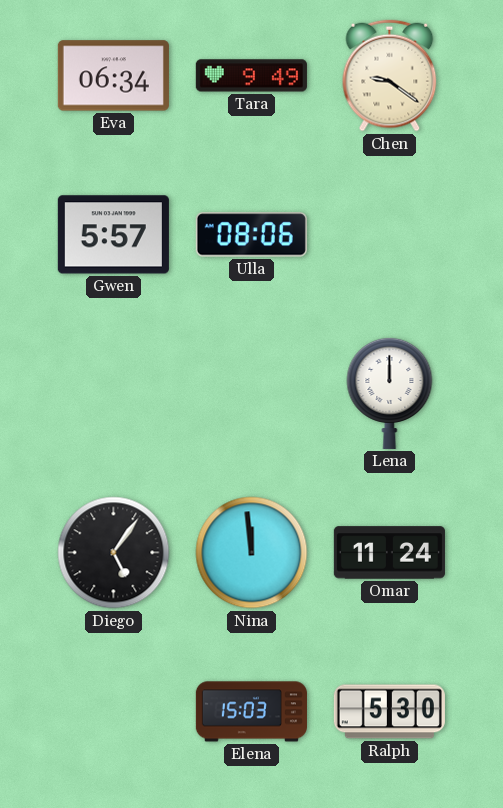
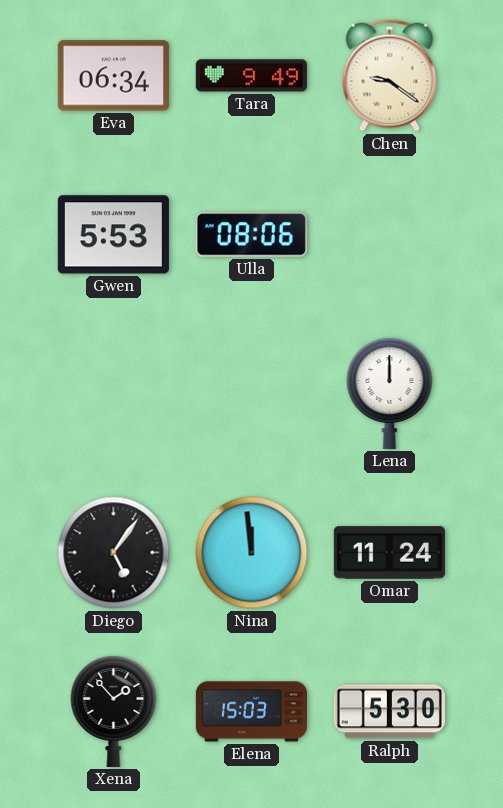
Gwen: 5:57 -> 5:53 (113, 235)
Xena: none -> 1:53 (114, 711)
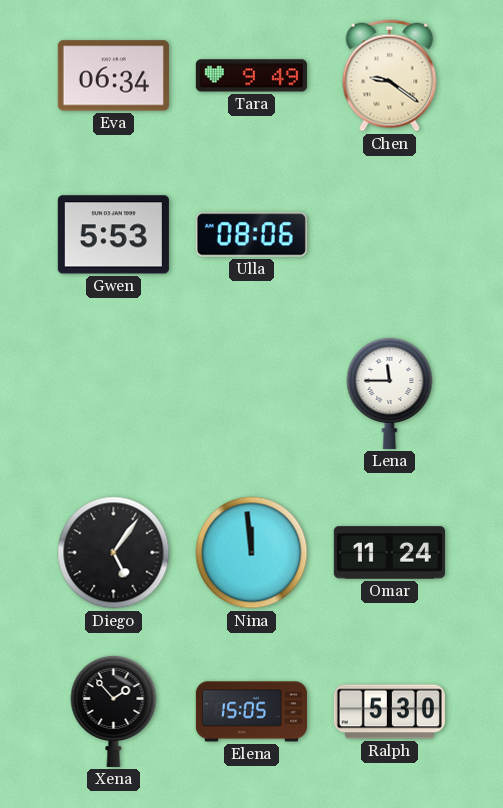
Lena: 12:00 -> 11:45 (390, 393)
Elena: 15:03 -> 15:05 (251, 712)
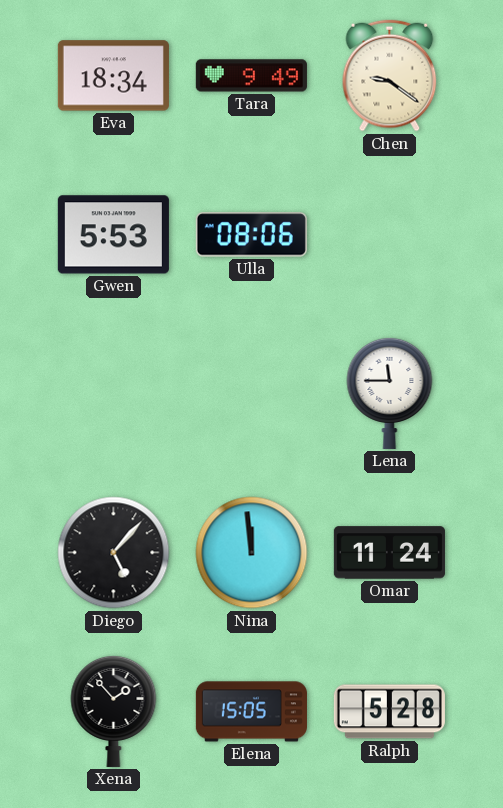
Eva: 06:34 -> 18:34 (113, 76)
Diego: 5:06 -> 5:07 (114, 553)
Ralph: 5:30 -> 5:28 (389, 712)
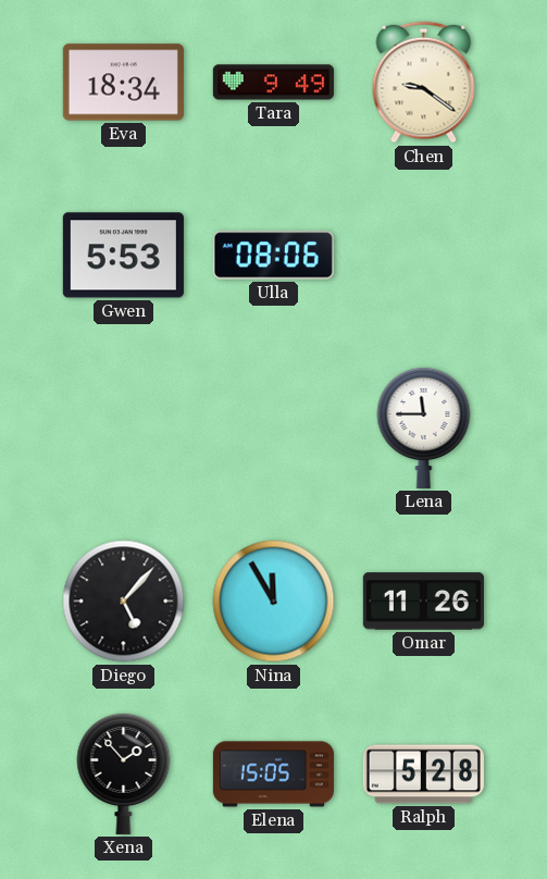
Nina: 11:59 -> 11:55 (274, 602)
Omar: 11:24 -> 11:26 (423, 602)
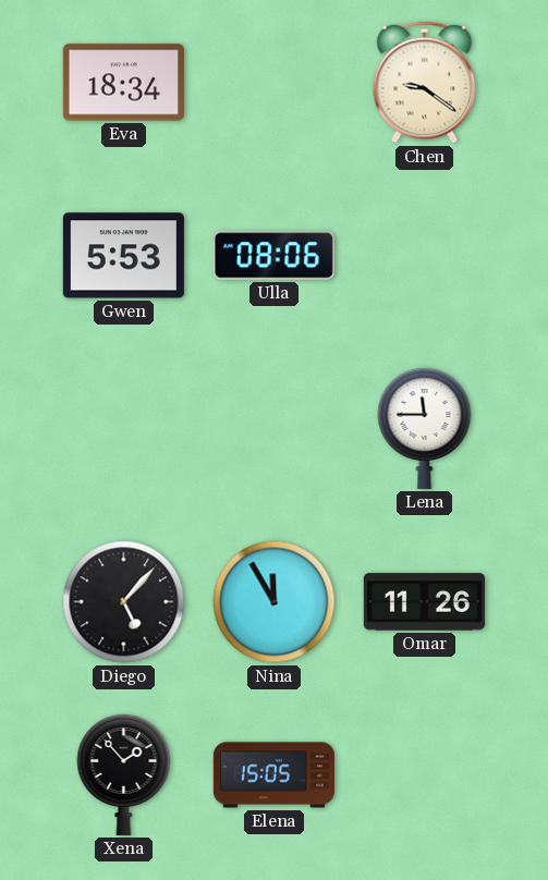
Tara: 9:49 -> none (273, 83)
Ralph: 5:28 -> none (423, 775)
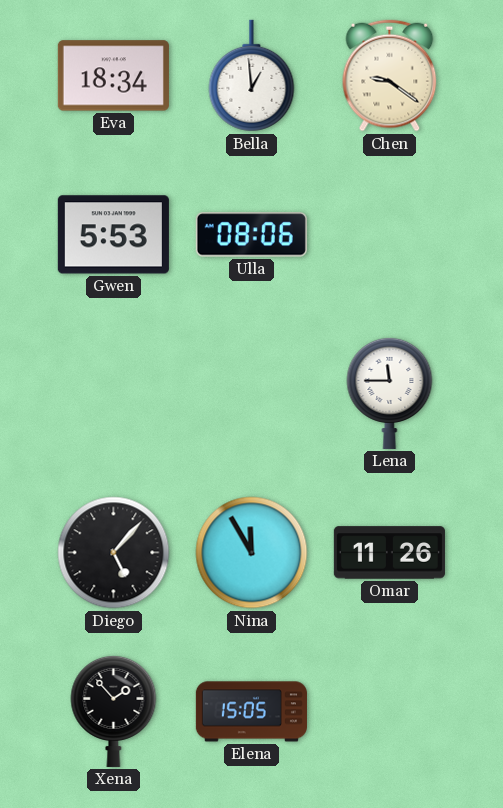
Bella: none -> 12:59 (252, 76)
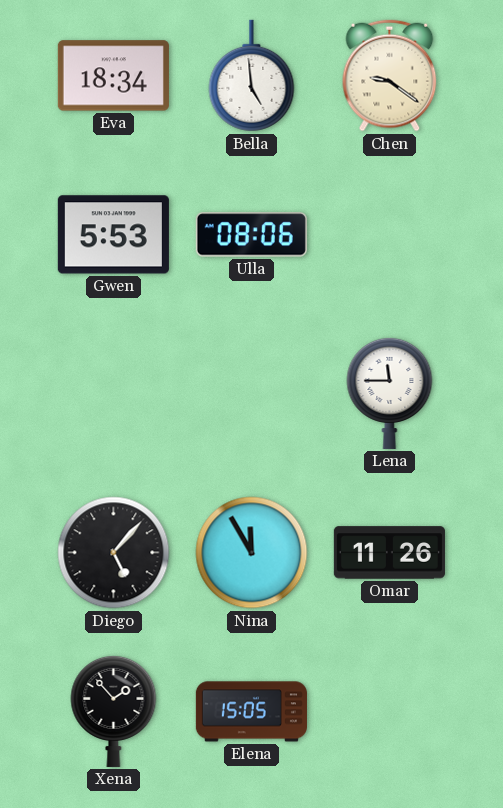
Bella: 12:59 -> 4:59 (252, 76)
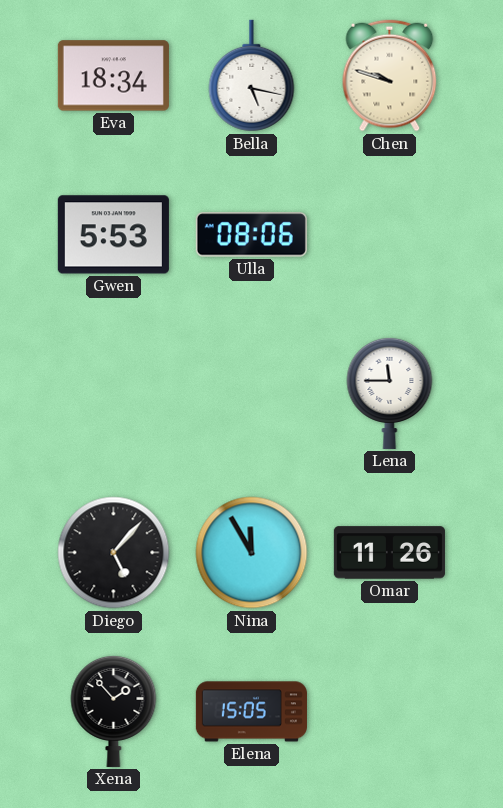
Bella: 4:59 -> 5:17 (252, 76)
Chen: 9:21 -> 9:48 (390, 76)
